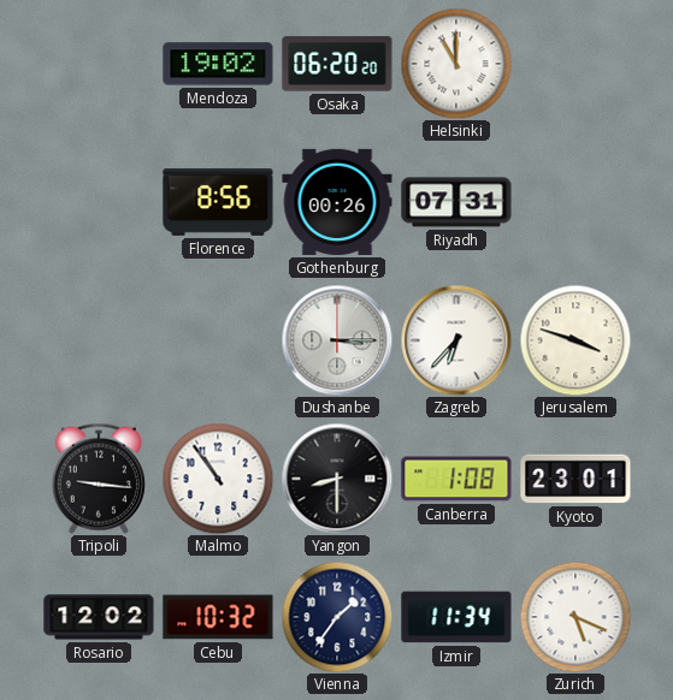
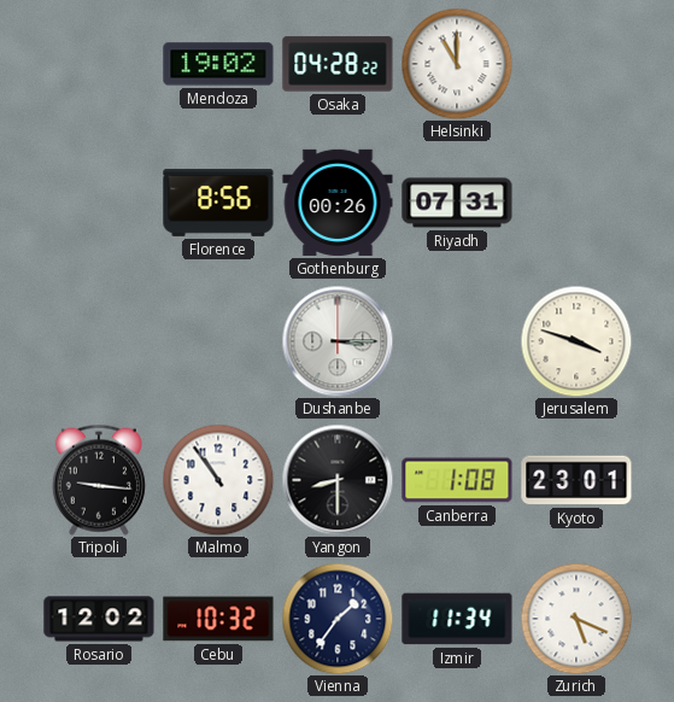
Osaka: 06:20 -> 04:28 (338, 64)
Zagreb: 6:37 -> none (456, 340)
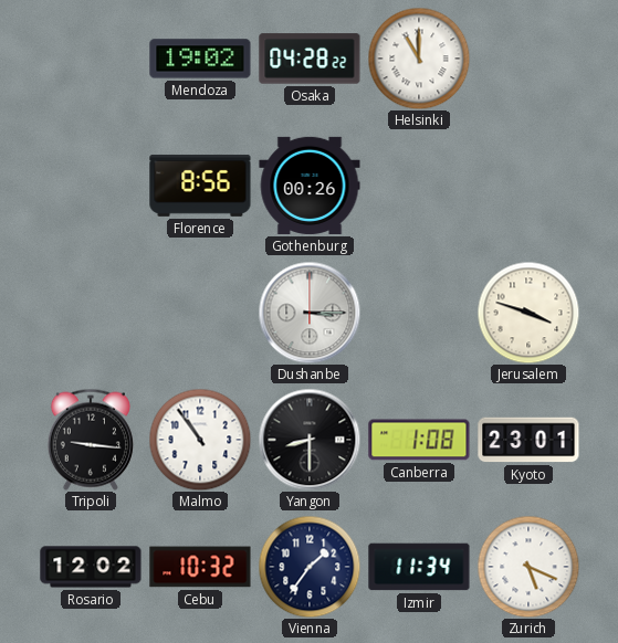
Riyadh: 07:31 -> none (457, 203)
